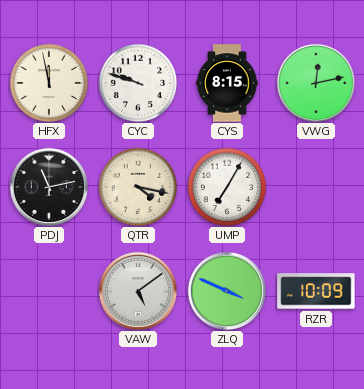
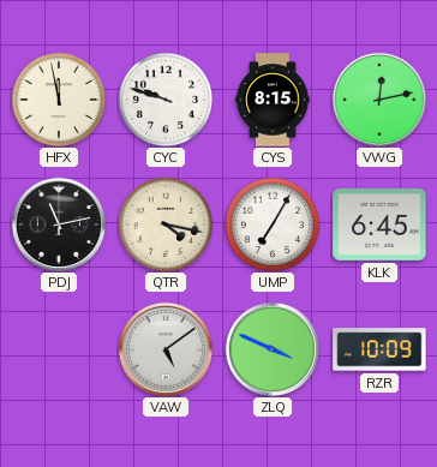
KLK: none -> 6:45 (379, 224)
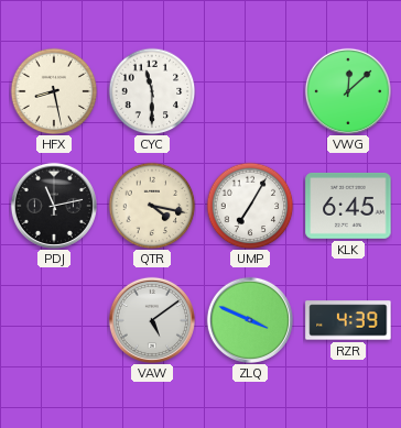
HFX: 11:58 -> 8:28 (54, 91)
CYC: 9:48 -> 11:30 (152, 91)
CYS: 8:15 -> none (273, 100)
VWG: 12:13 -> 12:08 (348, 91)
RZR: 10:09 -> 4:39 (348, 320)
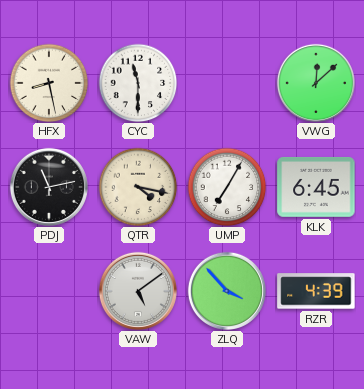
ZLQ: 3:49 -> 3:53 (227, 291)
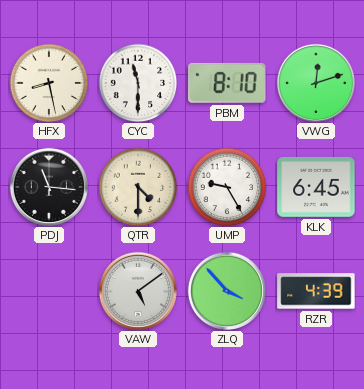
PBM: none -> 8:10 (227, 83)
VWG: 12:08 -> 12:12 (316, 83)
PDJ: 11:13 -> 11:16 (49, 187)
QTR: 4:17 -> 4:30 (138, 187)
UMP: 7:05 -> 9:25 (227, 187)
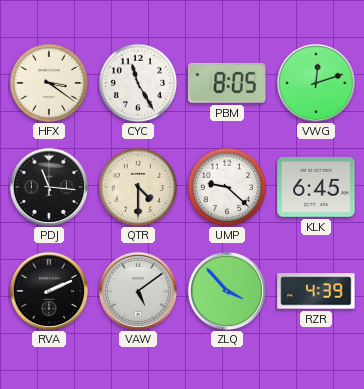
HFX: 8:28 -> 3:21 (49, 83)
CYC: 11:30 -> 11:25 (138, 83)
PBM: 8:10 -> 8:05 (227, 83)
UMP: 9:25 -> 9:22 (227, 187)
RVA: none -> 2:11 (49, 291)
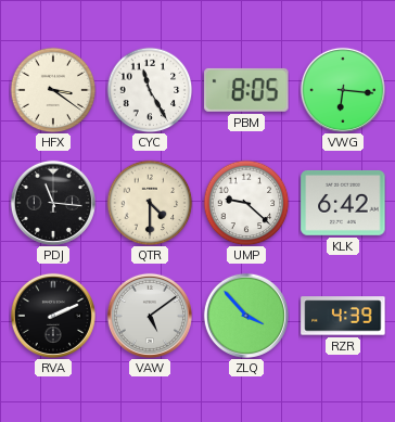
VWG: 12:12 -> 6:16 (343, 90)
KLK: 6:45 -> 6:42 (343, 203)
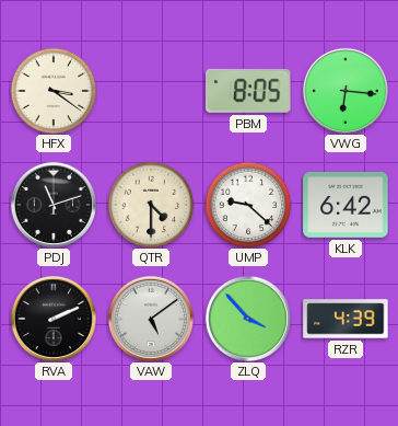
CYC: 11:25 -> none (150, 90)
PDJ: 11:16 -> 11:12 (54, 205)
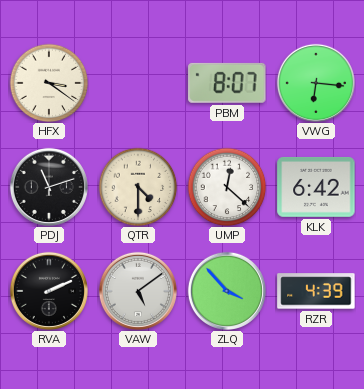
PBM: 8:05 -> 8:07 (227, 83)
UMP: 9:22 -> 12:22 (227, 187)
